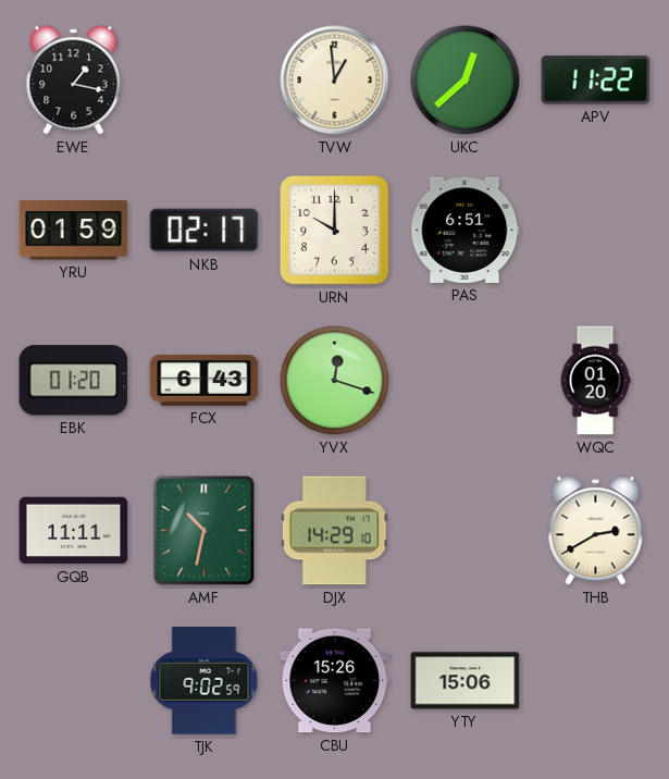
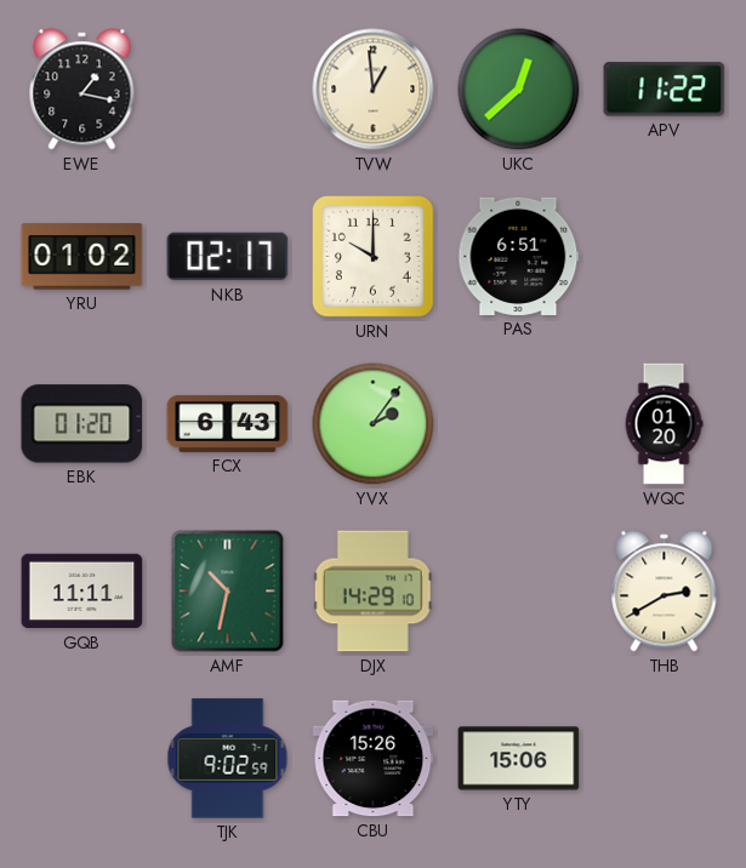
YRU: 01:59 -> 01:02 (82, 257)
YVX: 12:18 -> 2:06 (374, 424)
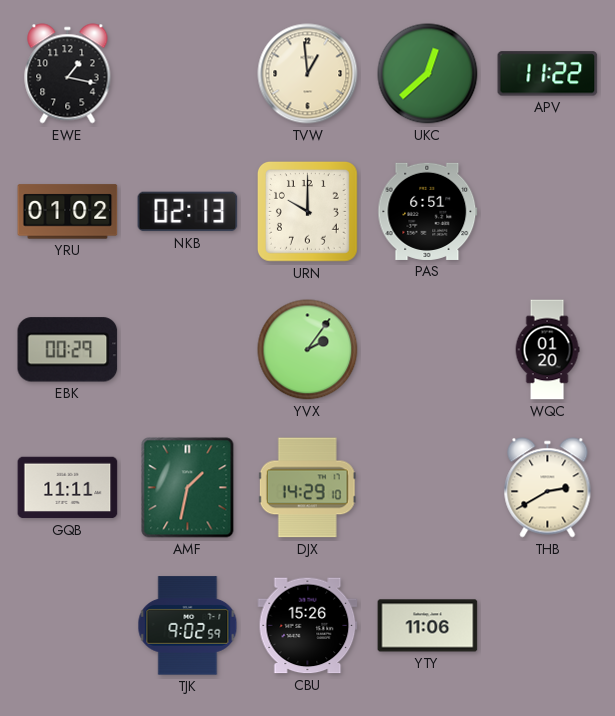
NKB: 02:17 -> 02:13 (188, 212)
EBK: 01:20 -> 00:29 (68, 350)
FCX: 6:43 -> none (228, 423)
AMF: 10:32 -> 1:32 (188, 488)
YTY: 15:06 -> 11:06 (428, 626)
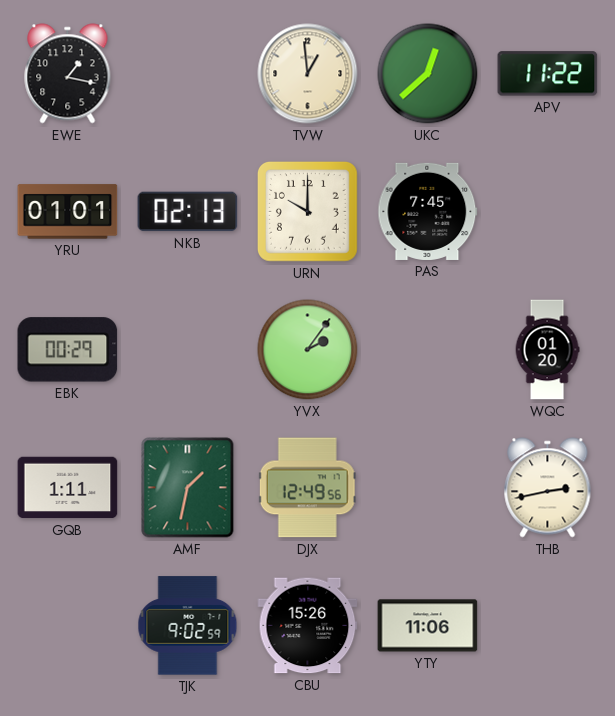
YRU: 01:02 -> 01:01 (68, 212)
PAS: 6:51 -> 7:45 (428, 211)
GQB: 11:11 -> 1:11 (68, 488)
DJX: 14:29 -> 12:49 (307, 488)
THB: 2:40 -> 2:43 (548, 488)
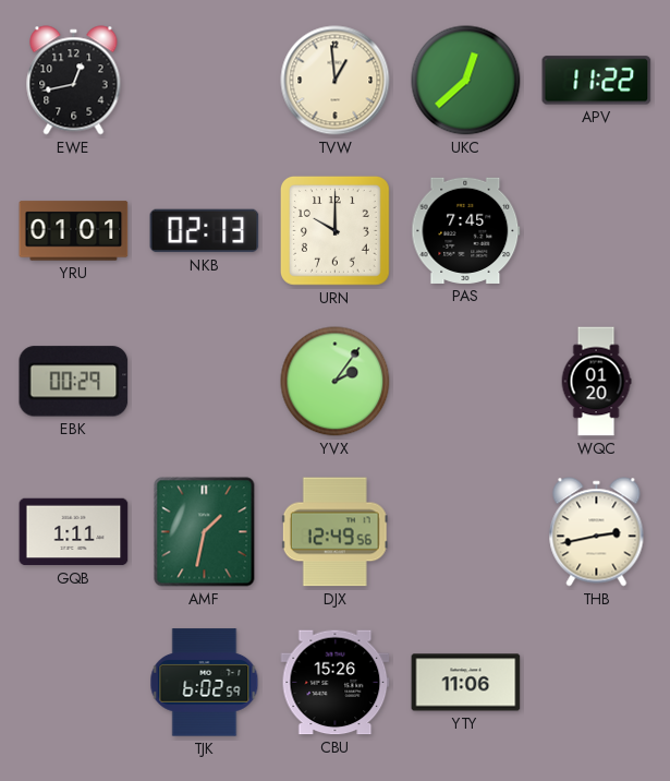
EWE: 1:17 -> 12:43 (74, 81)
TJK: 9:02 -> 6:02 (205, 683)
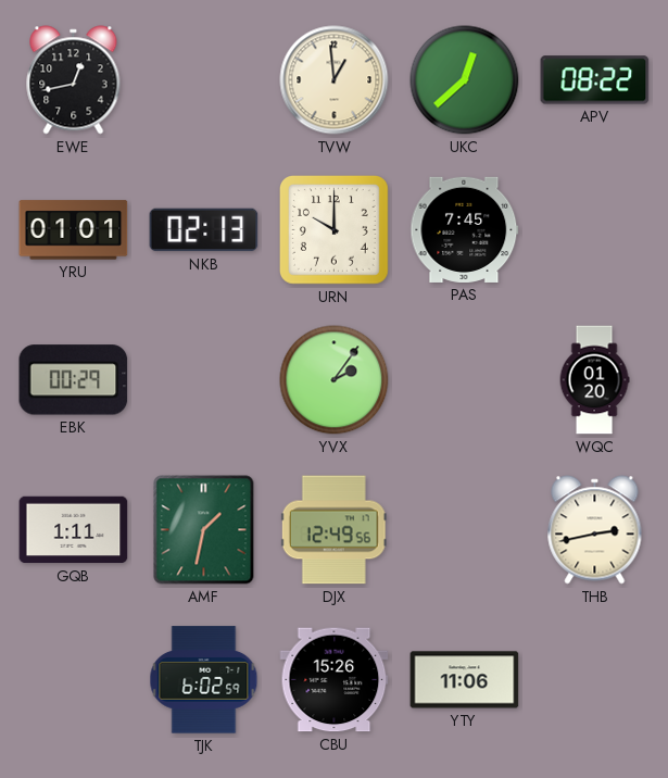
APV: 11:22 -> 08:22 (595, 80)
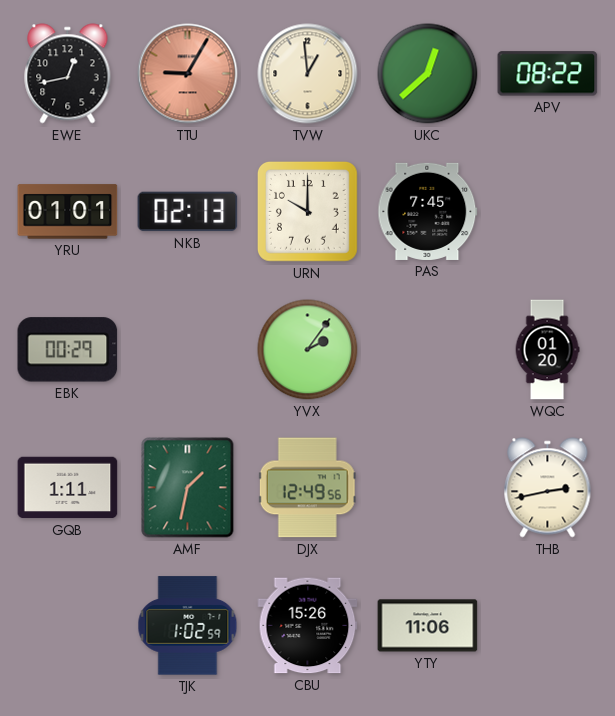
TTU: none -> 9:05 (188, 74)
TJK: 6:02 -> 1:02 (188, 626)
